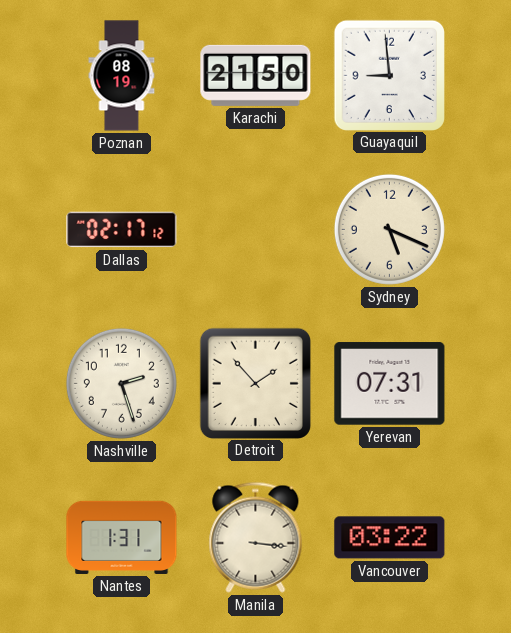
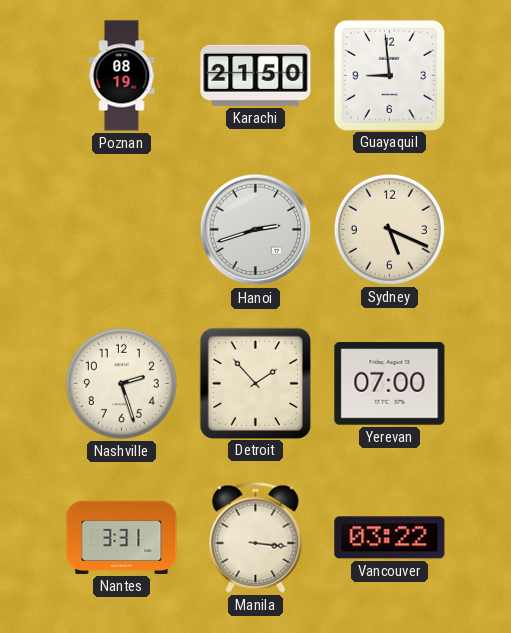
Dallas: 02:17 -> none (122, 230)
Hanoi: none -> 2:42 (256, 230)
Yerevan: 07:31 -> 07:00 (390, 384)
Nantes: 1:31 -> 3:31 (122, 537)
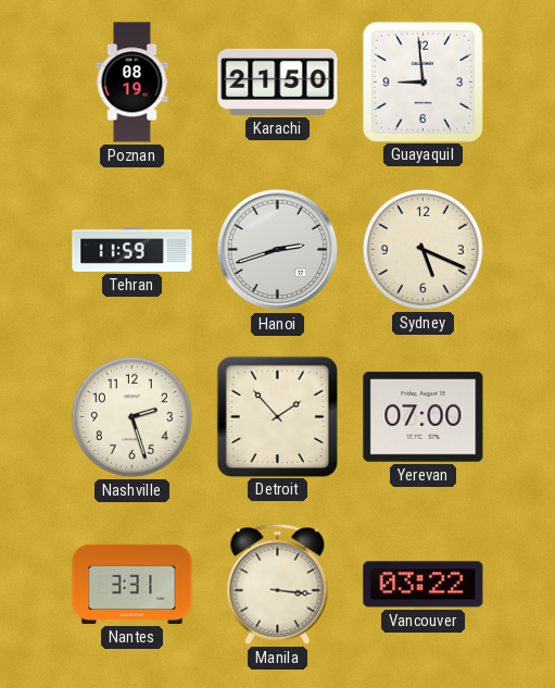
Tehran: none -> 11:59 (133, 249)
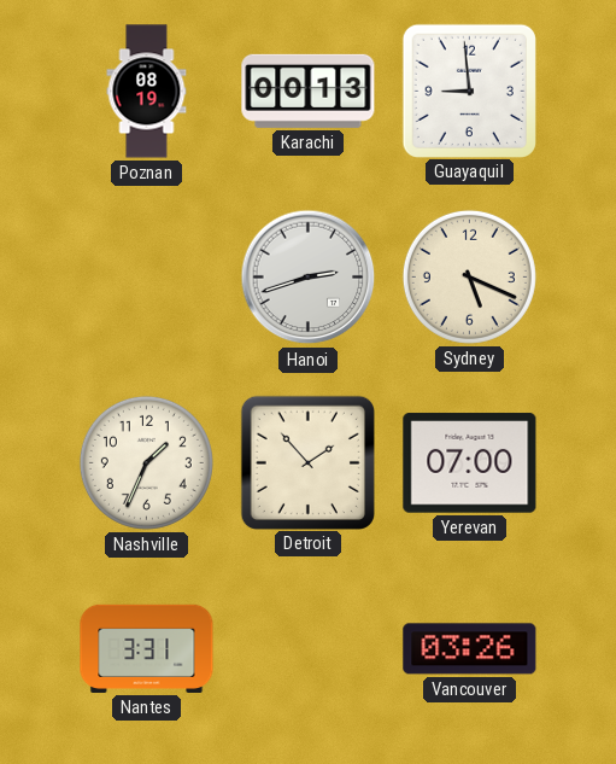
Karachi: 21:50 -> 00:13 (309, 91)
Tehran: 11:59 -> none (133, 249)
Nashville: 2:27 -> 1:34 (146, 462)
Manila: 3:16 -> none (278, 584)
Vancouver: 03:22 -> 03:26 (470, 649)
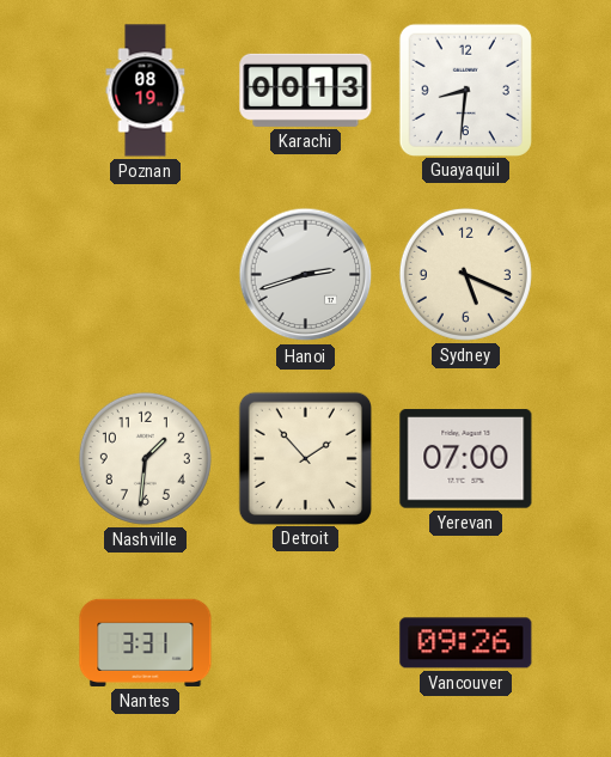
Guayaquil: 8:59 -> 8:31 (465, 90)
Nashville: 1:34 -> 1:31 (145, 458)
Vancouver: 03:26 -> 09:26 (466, 643)
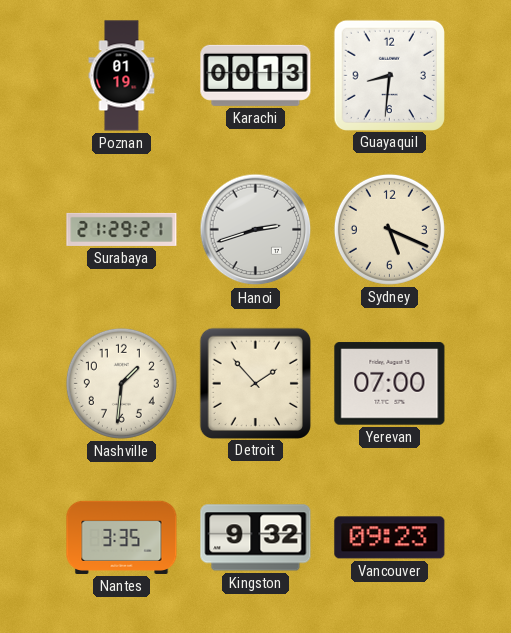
Poznan: 08:19 -> 01:19 (122, 76)
Surabaya: none -> 21:29 (122, 229)
Nantes: 3:31 -> 3:35 (122, 537)
Kingston: none -> 9:32 (256, 538)
Vancouver: 09:26 -> 09:23 (390, 538)
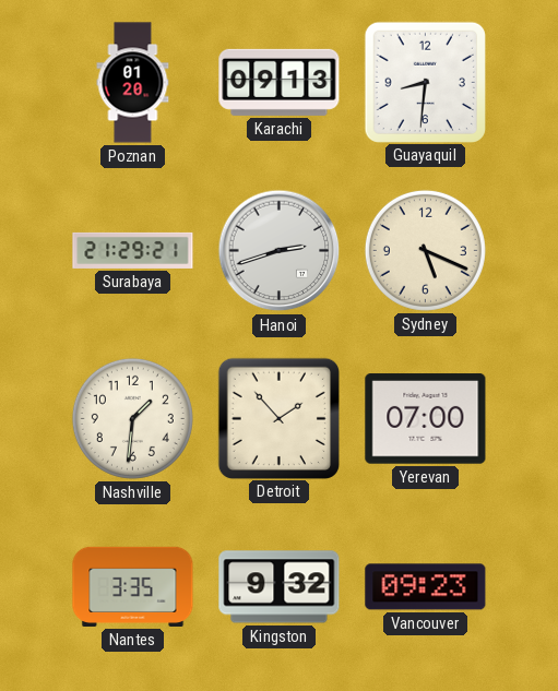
Poznan: 01:19 -> 01:20 (133, 83)
Karachi: 00:13 -> 09:13 (280, 82)
